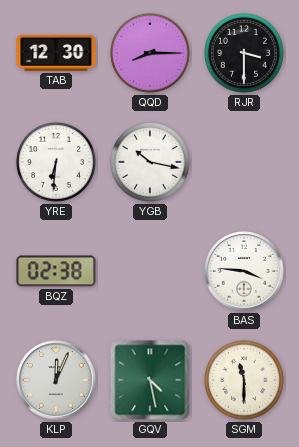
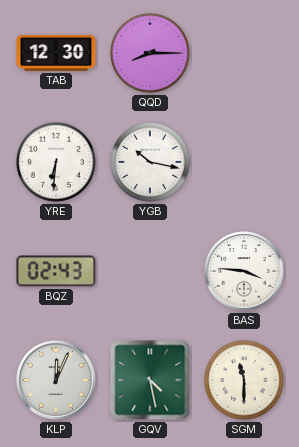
RJR: 3:30 -> none (244, 53)
BQZ: 02:38 -> 02:43 (56, 271)
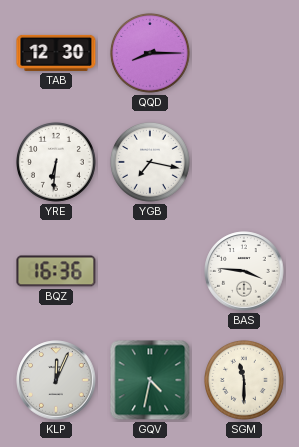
YGB: 10:17 -> 7:17 (150, 162)
BQZ: 02:43 -> 16:36 (56, 271)
GQV: 4:28 -> 4:32 (150, 380)
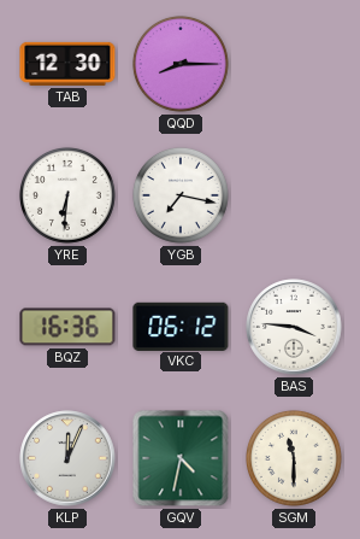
VKC: none -> 06:12 (181, 326)
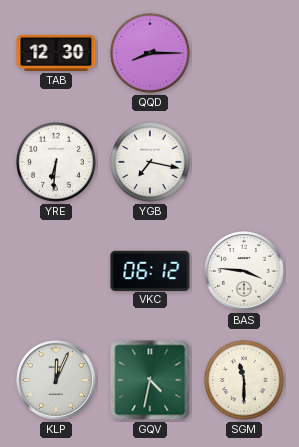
BQZ: 16:36 -> none (67, 327)
